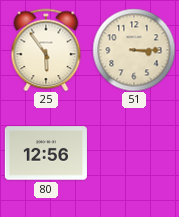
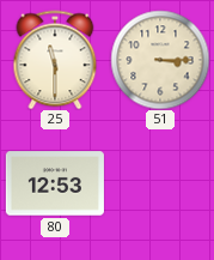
25: 5:54 -> 11:30 (55, 60)
80: 12:56 -> 12:53 (55, 183)
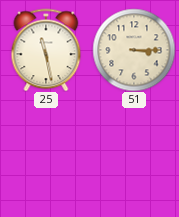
25: 11:30 -> 11:28 (46, 50)
80: 12:53 -> none (55, 183)
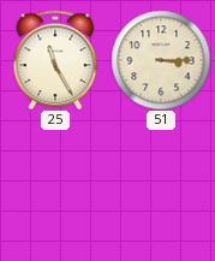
25: 11:28 -> 11:25 (55, 60)
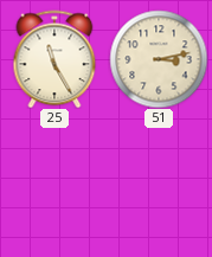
51: 3:15 -> 3:13 (159, 59)
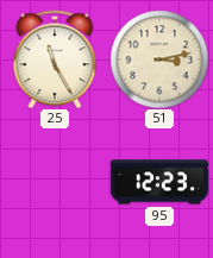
95: none -> 12:23 (159, 182)
